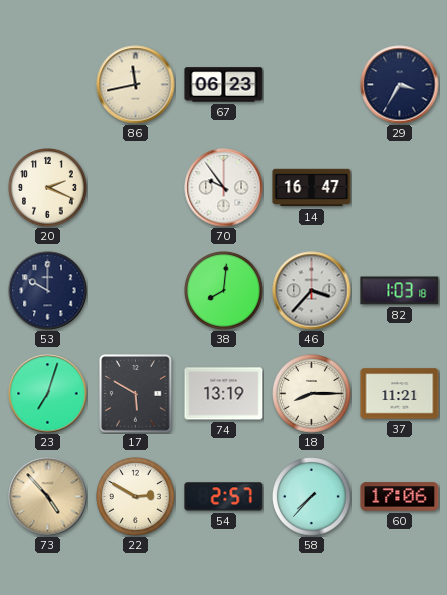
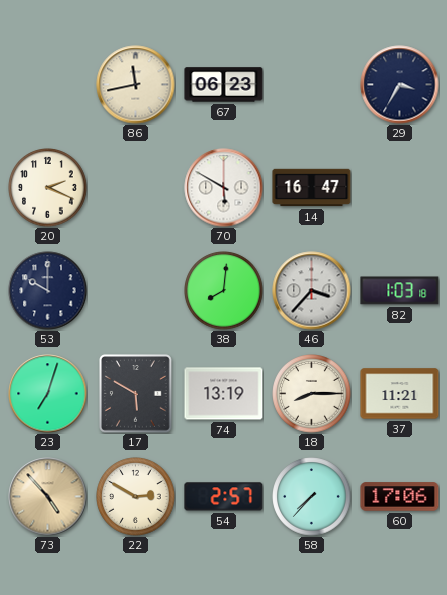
70: 9:54 -> 5:50 (224, 188)
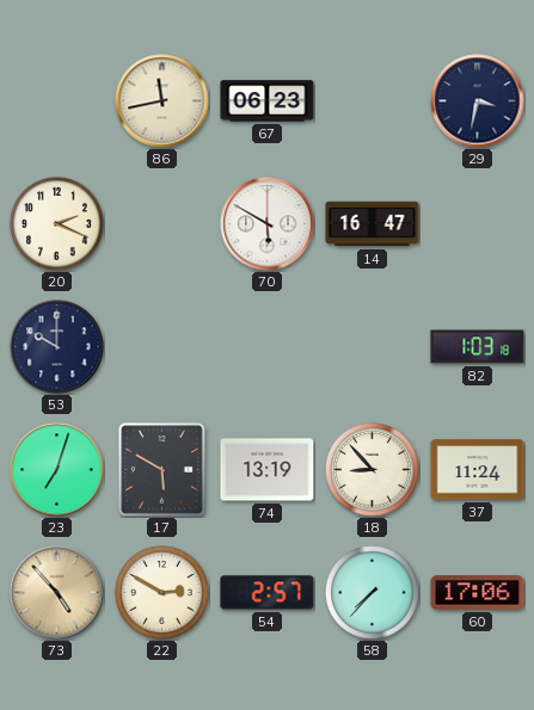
29: 3:35 -> 3:32 (478, 101)
38: 8:01 -> none (224, 291)
46: 3:37 -> none (312, 291)
18: 8:15 -> 8:53 (373, 470)
37: 11:21 -> 11:24 (478, 470)
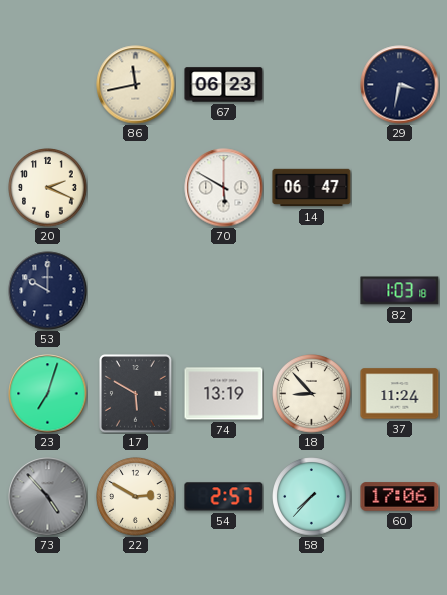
14: 16:47 -> 06:47 (312, 188)
73 dial: champagne -> grey (48, 497)
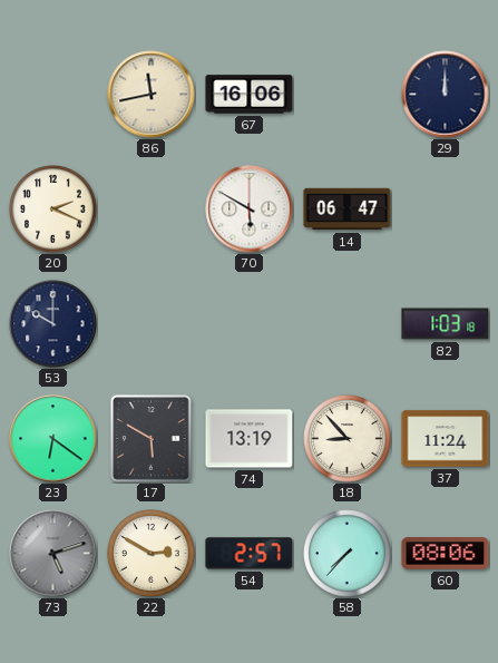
67: 06:23 -> 16:06 (250, 95)
29: 3:32 -> 12:00 (446, 95)
23: 7:03 -> 6:21 (53, 439)
73: 4:53 -> 5:12 (53, 554)
60: 17:06 -> 08:06 (446, 554)
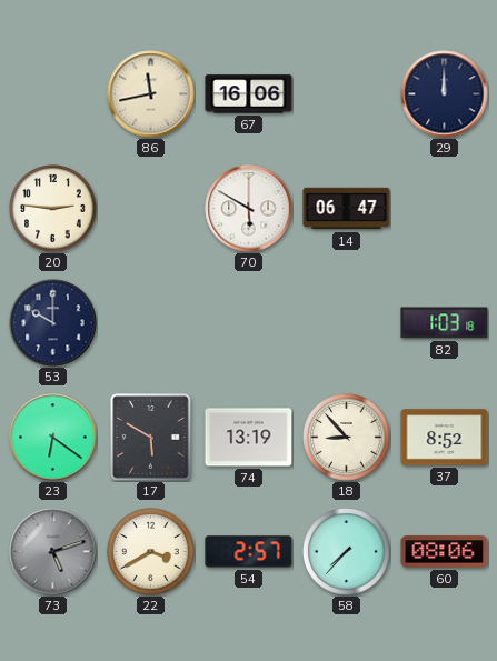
20: 2:19 -> 2:46 (53, 209)
37: 11:24 -> 8:52 (445, 438)
22: 2:50 -> 3:40 (151, 552)
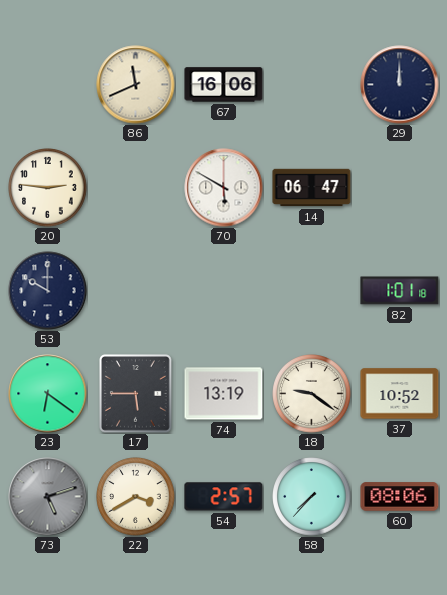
86: 11:43 -> 11:41 (136, 85)
82: 1:03 -> 1:01 (400, 291)
17: 5:50 -> 5:45 (136, 394)
18: 8:53 -> 9:21 (312, 394)
37: 8:52 -> 10:52 (400, 394)
